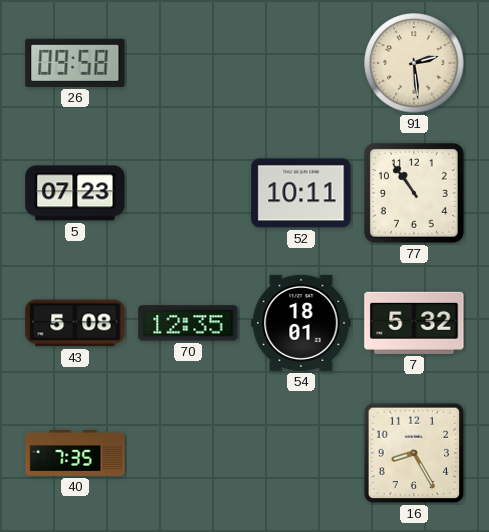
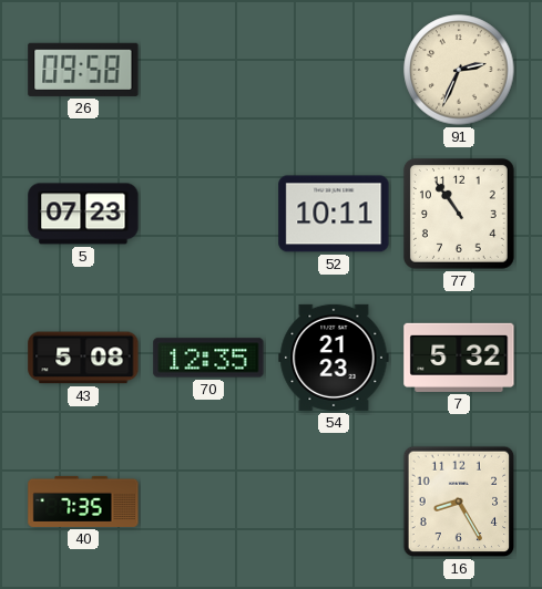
91: 2:29 -> 2:34 (459, 70)
54: 18:01 -> 21:23 (334, 358)
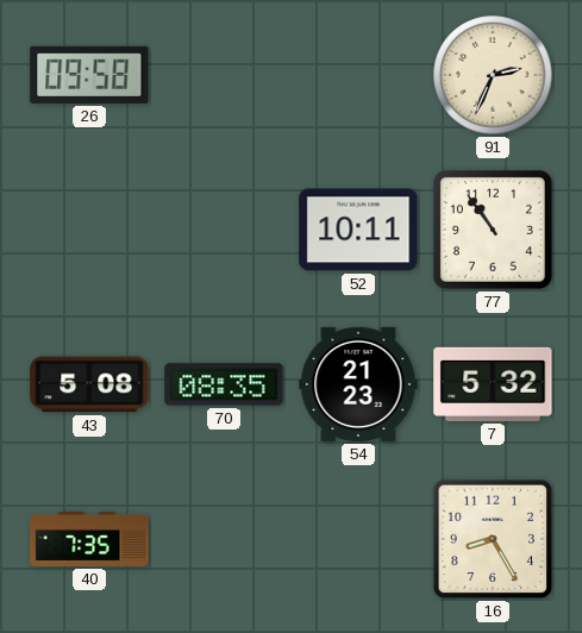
5: 07:23 -> none (83, 214)
70: 12:35 -> 08:35 (224, 384)
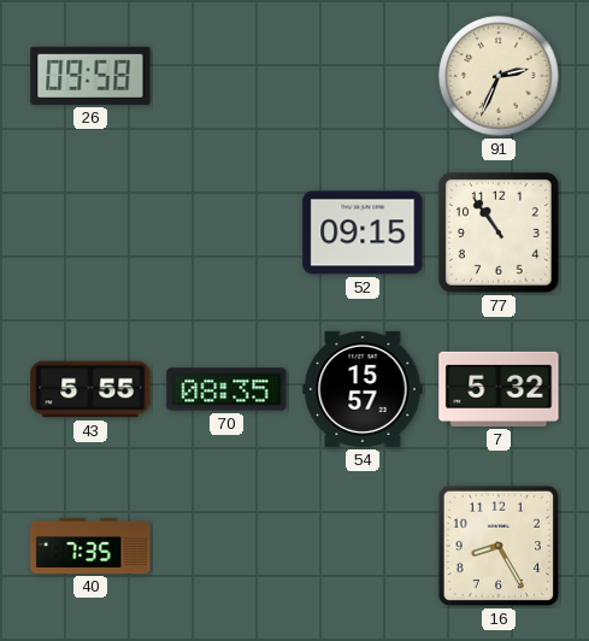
52: 10:11 -> 09:15 (363, 233)
43: 5:08 -> 5:55 (90, 389)
54: 21:23 -> 15:57 (363, 389)
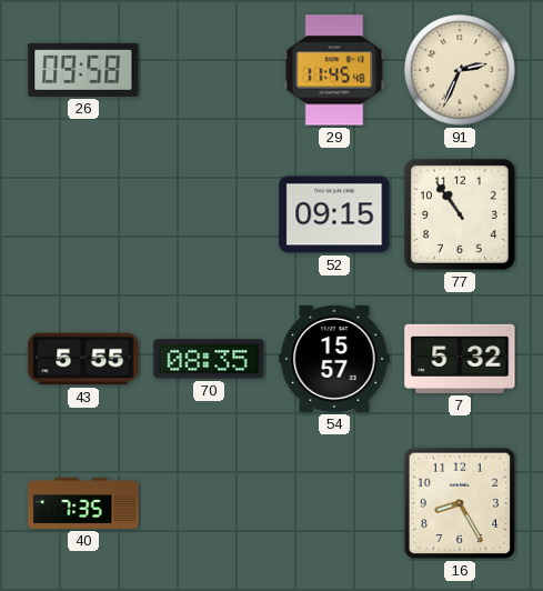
29: none -> 11:45 (334, 70)
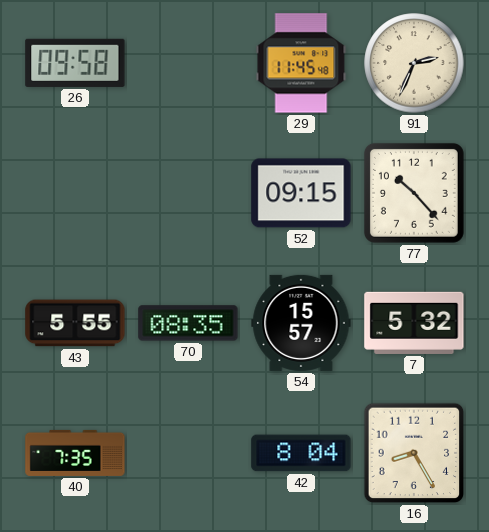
77: 10:54 -> 10:23 (414, 193)
42: none -> 8:04 (301, 453)
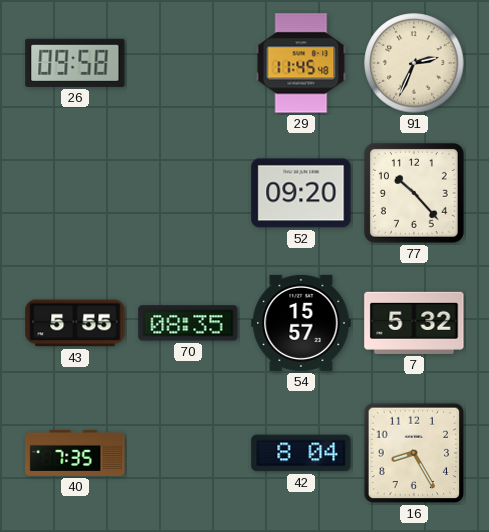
52: 09:15 -> 09:20 (301, 193)
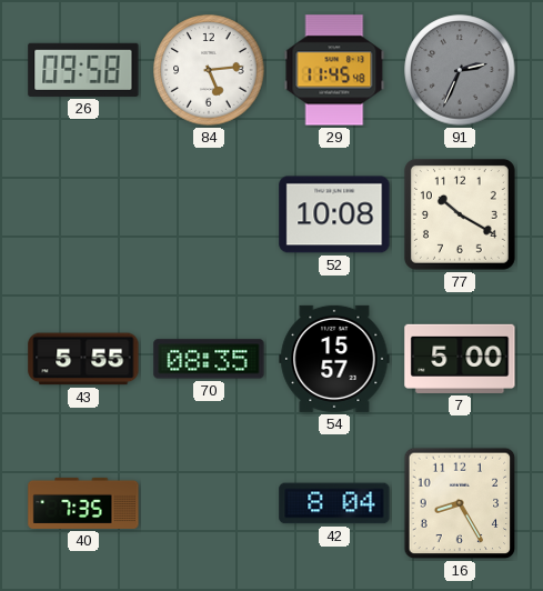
84: none -> 5:14 (209, 70)
91 dial: cream -> grey (460, 70)
52: 09:20 -> 10:08 (334, 214)
77: 10:23 -> 10:20 (460, 214)
7: 5:32 -> 5:00 (460, 359)
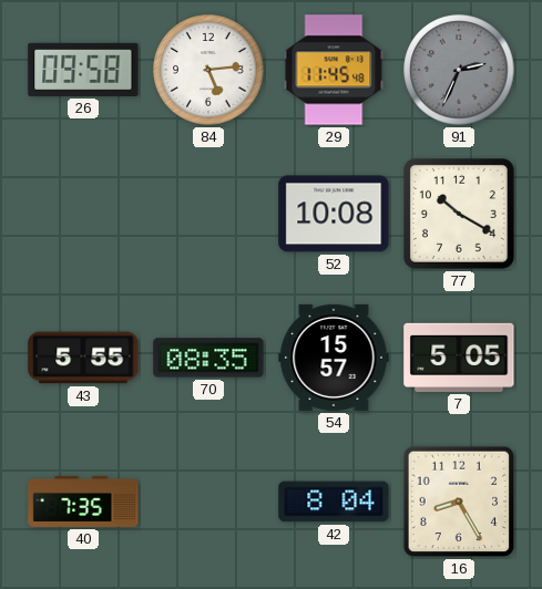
7: 5:00 -> 5:05 (459, 358)
